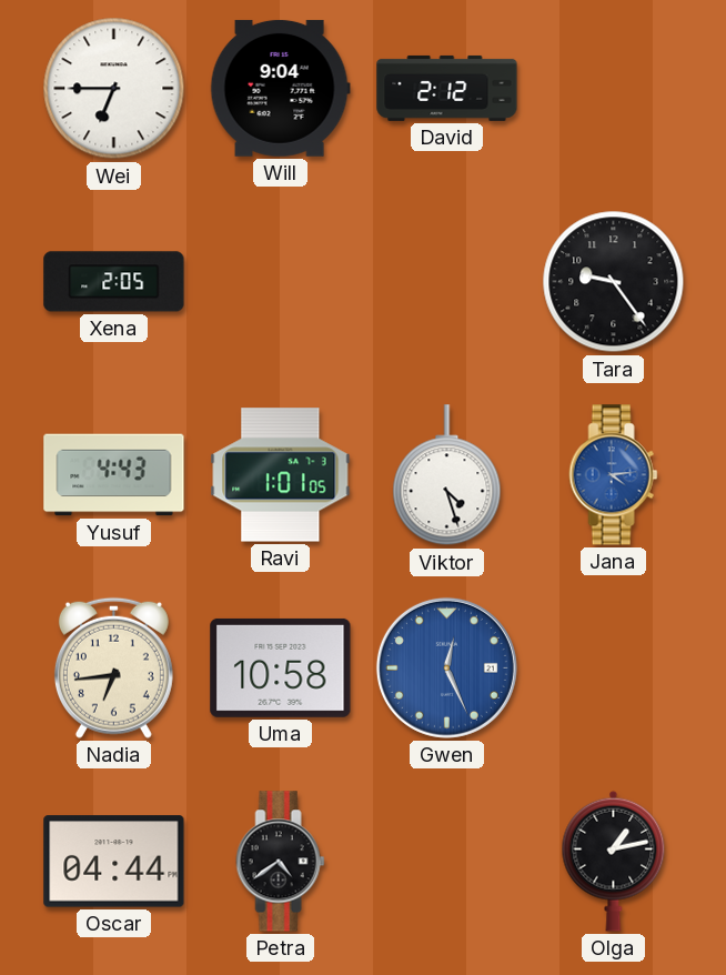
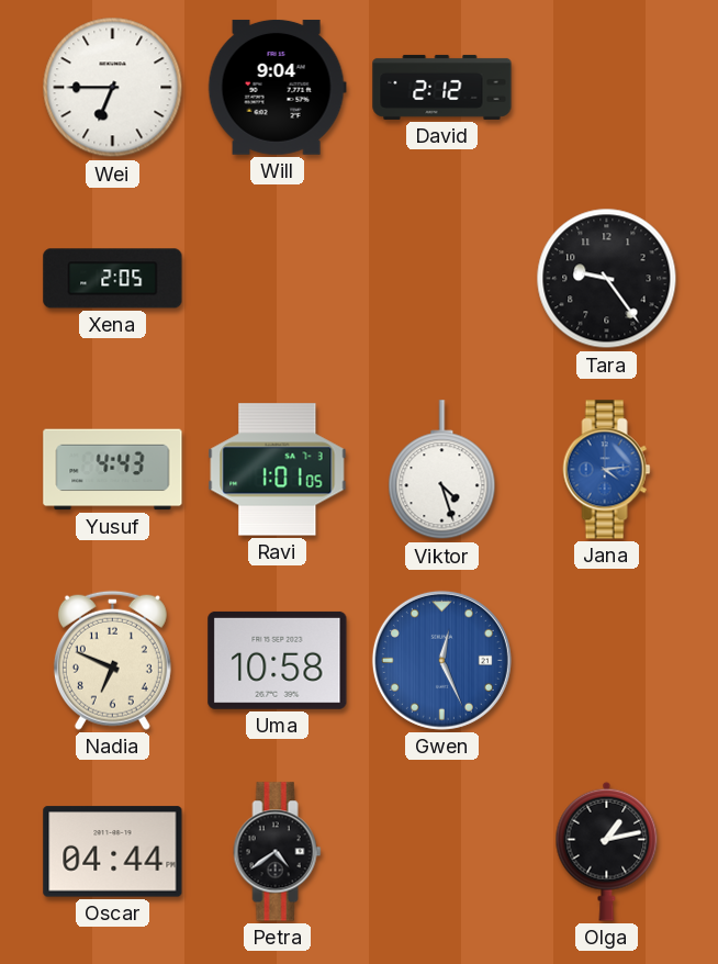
Nadia: 6:44 -> 6:49 (112, 660)
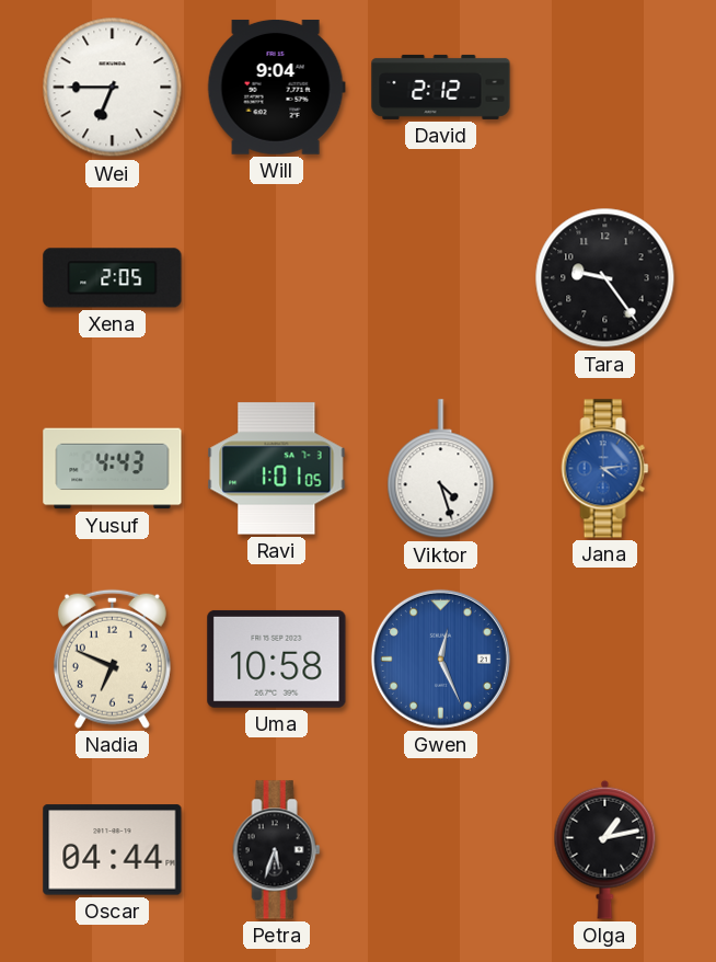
Petra: 4:39 -> 5:33 (277, 850)
